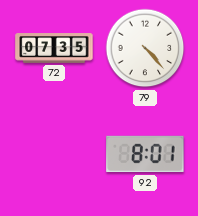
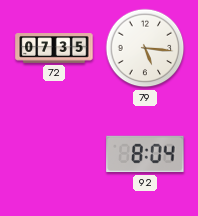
79: 4:23 -> 5:16 (145, 48)
92: 8:01 -> 8:04 (145, 154)
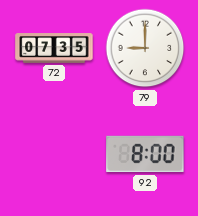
79: 5:16 -> 9:00 (145, 48)
92: 8:04 -> 8:00 (145, 154)
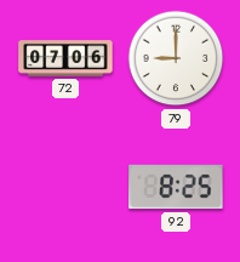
72: 07:35 -> 07:06 (65, 58)
92: 8:00 -> 8:25 (176, 187)
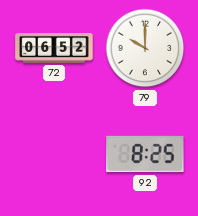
72: 07:06 -> 06:52 (54, 48)
79: 9:00 -> 10:00 (145, 48)
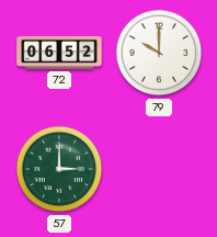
57: none -> 3:00 (59, 169)
92: 8:25 -> none (145, 154)
